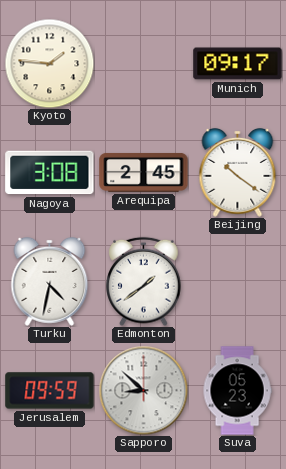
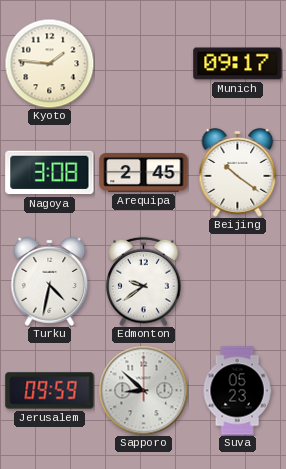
Edmonton: 1:39 -> 9:39 (144, 281)
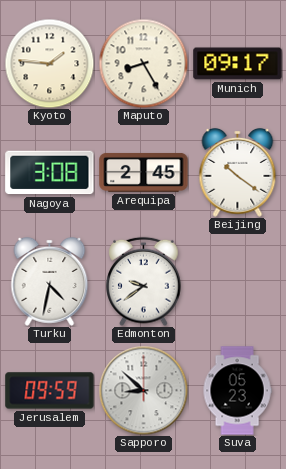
Maputo: none -> 8:25 (143, 63)
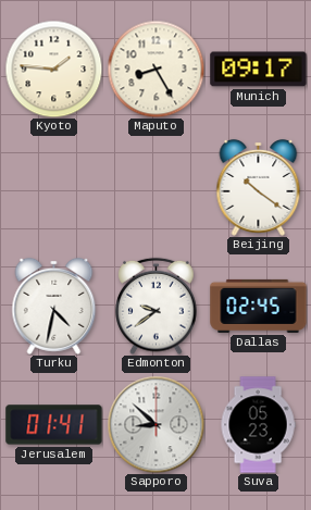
Nagoya: 3:08 -> none (50, 173)
Arequipa: 2:45 -> none (144, 172)
Dallas: none -> 02:45 (259, 306)
Jerusalem: 09:59 -> 01:41 (54, 425)
